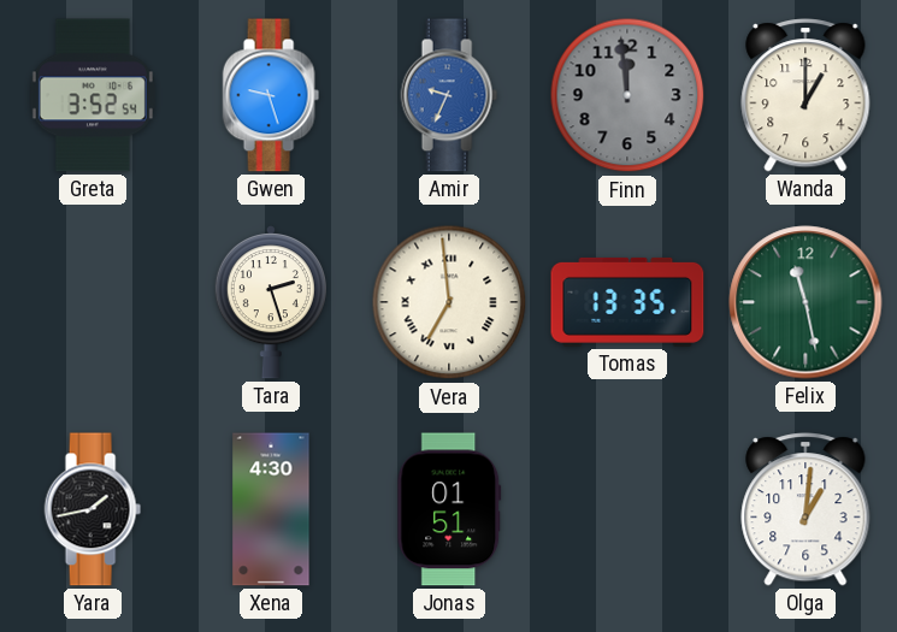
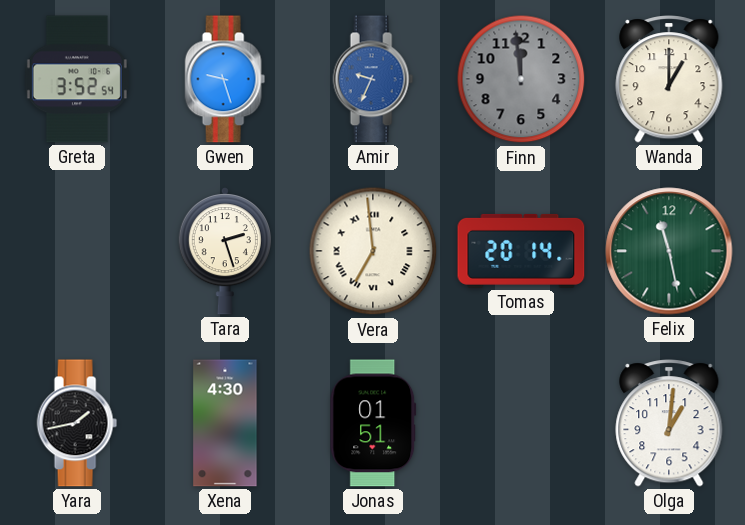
Tomas: 13:35 -> 20:14 (521, 251)
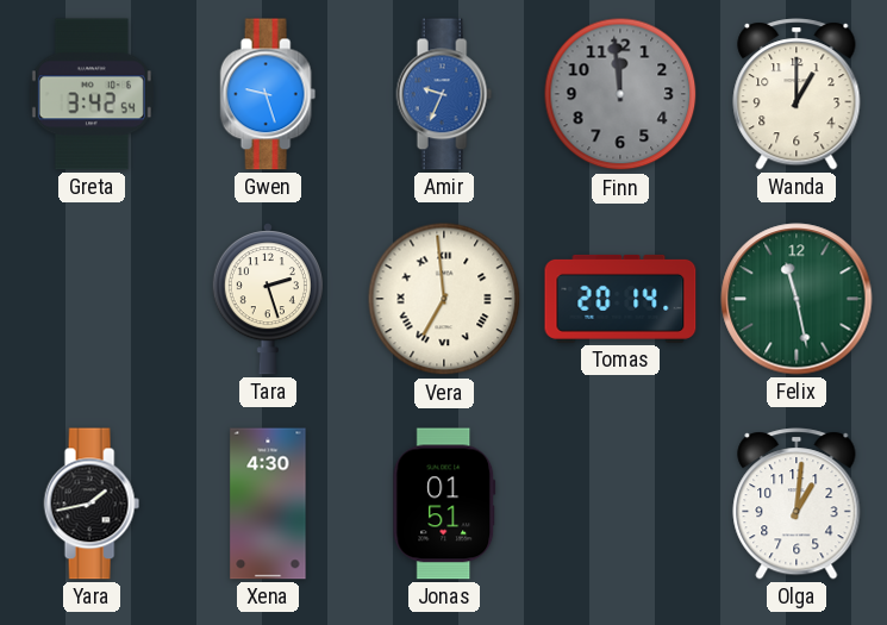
Greta: 3:52 -> 3:42 (92, 94)
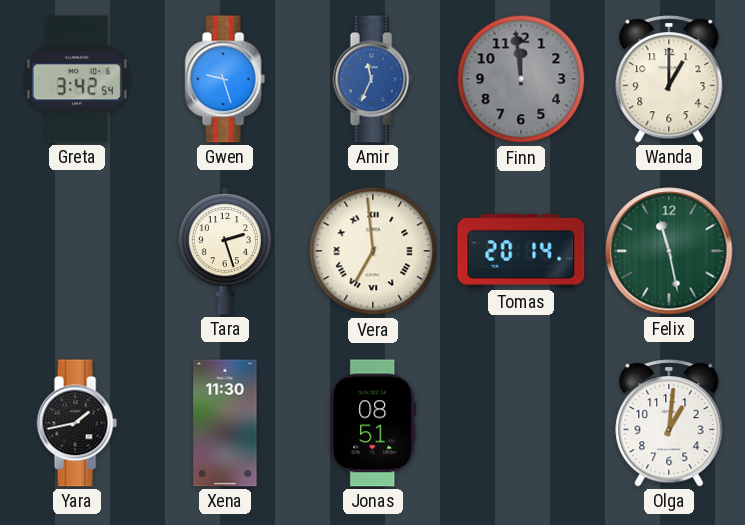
Amir: 9:34 -> 11:34 (373, 79)
Xena: 4:30 -> 11:30 (225, 423)
Jonas: 01:51 -> 08:51 (373, 423)
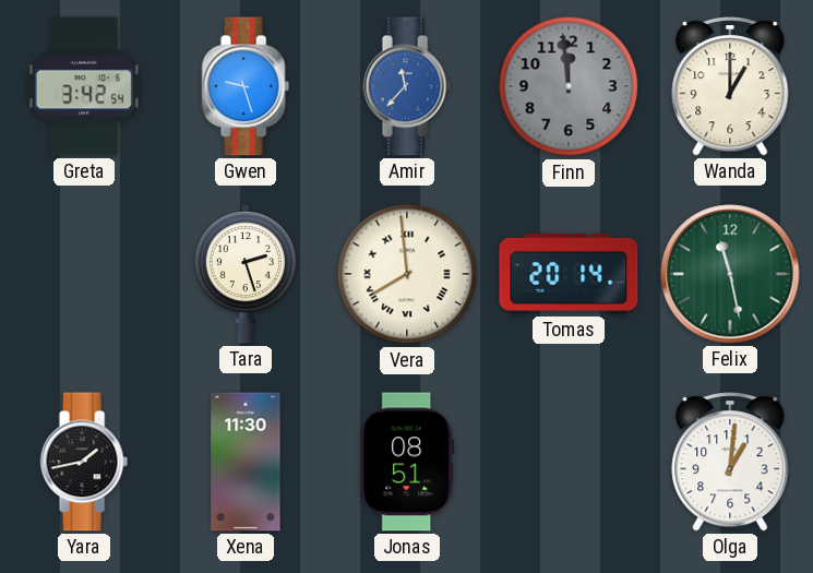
Amir: 11:34 -> 11:37 (407, 86)
Vera: 6:59 -> 7:59 (407, 274)
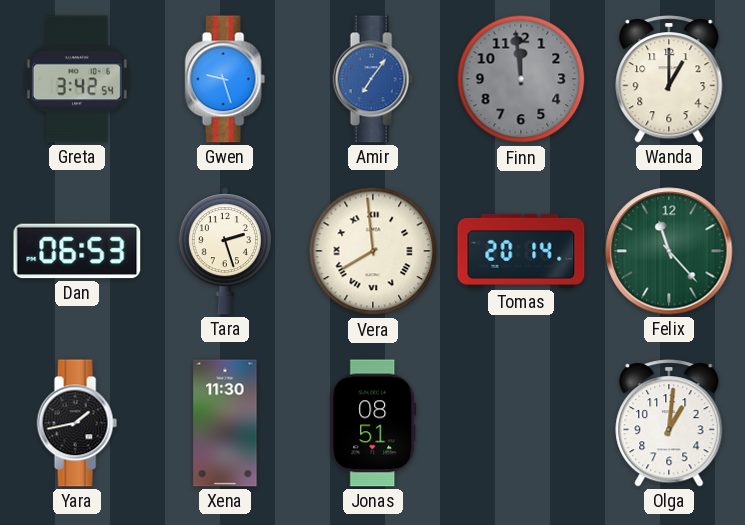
Amir: 11:37 -> 7:06 (373, 79)
Dan: none -> 06:53 (77, 251)
Felix: 11:28 -> 11:23 (669, 251)
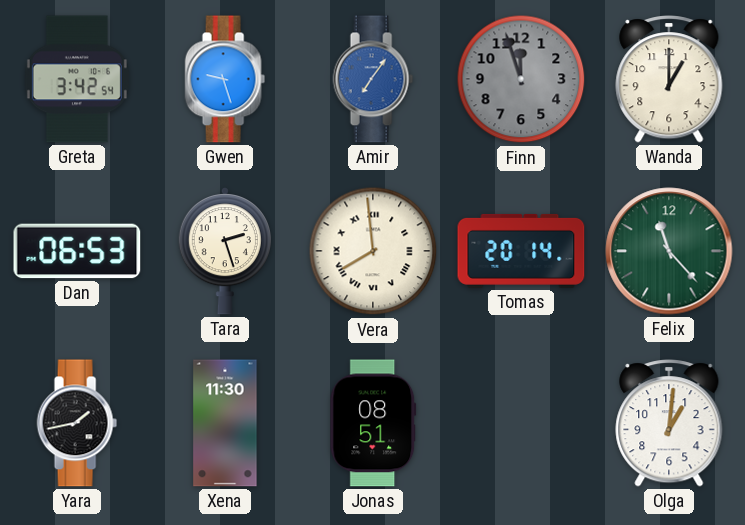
Finn: 11:59 -> 11:57 (521, 79)
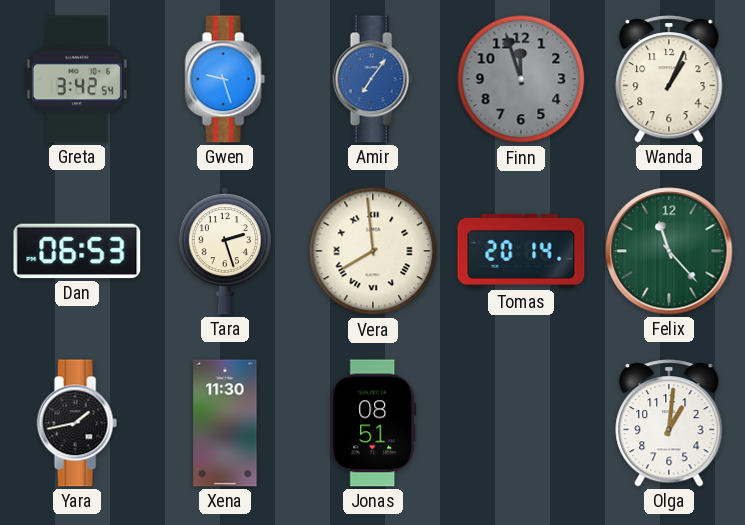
Wanda: 1:00 -> 1:04 (669, 79)
